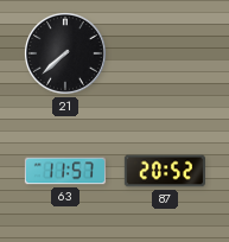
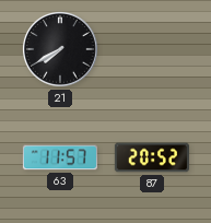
21: 7:38 -> 7:40 (60, 49)
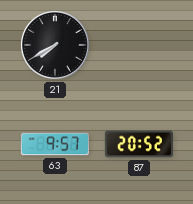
63: 11:57 -> 9:57 (55, 144)
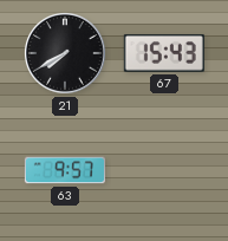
67: none -> 15:43 (164, 53)
87: 20:52 -> none (139, 144)
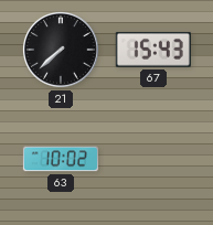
21: 7:40 -> 7:38 (61, 50)
63: 9:57 -> 10:02 (61, 159)
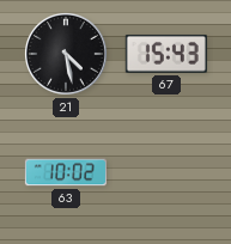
21: 7:38 -> 4:28 (66, 54)
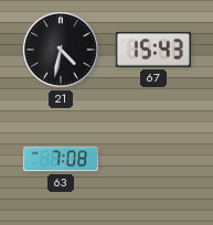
21: 4:28 -> 4:32 (61, 50)
63: 10:02 -> 7:08 (61, 159)
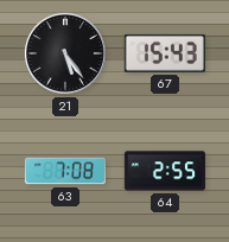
21: 4:32 -> 5:24 (65, 53)
64: none -> 2:55 (165, 171)
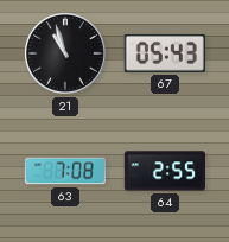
21: 5:24 -> 10:57 (65, 53)
67: 15:43 -> 05:43 (165, 53)
